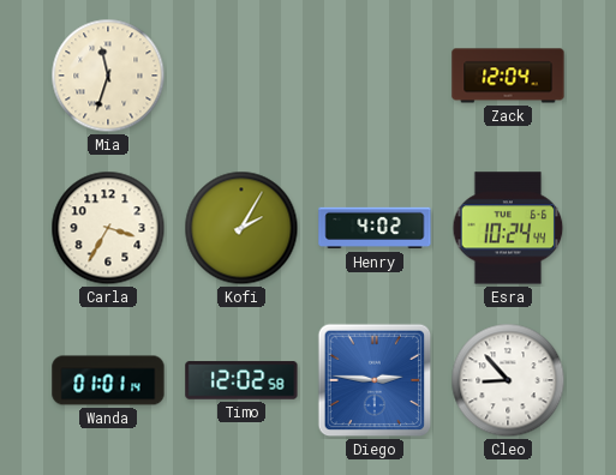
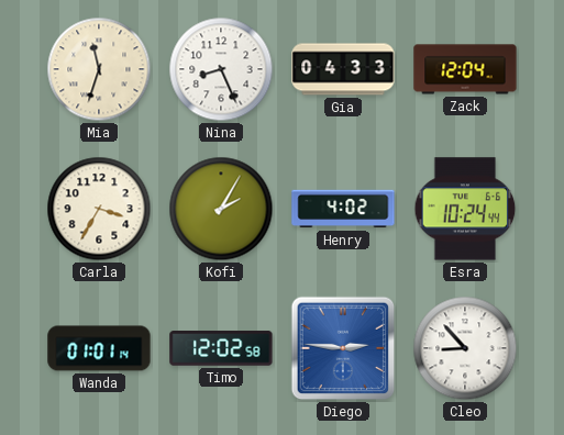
Nina: none -> 8:26 (221, 69)
Gia: none -> 04:33 (343, 69)
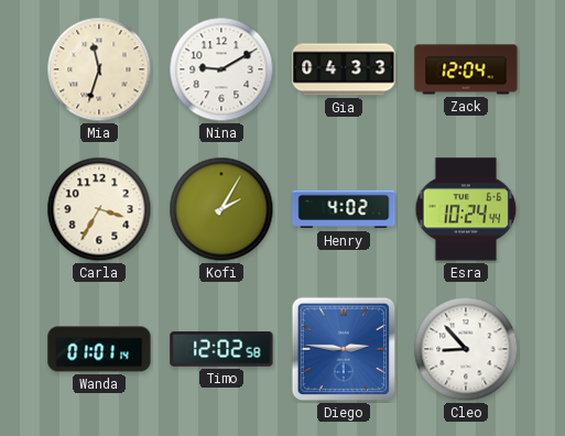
Nina: 8:26 -> 9:10 (221, 69)
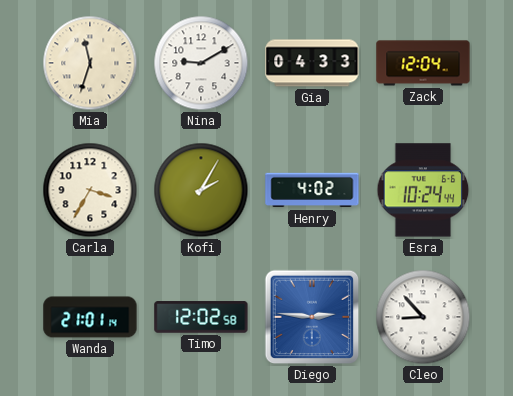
Wanda: 01:01 -> 21:01 (90, 317)
